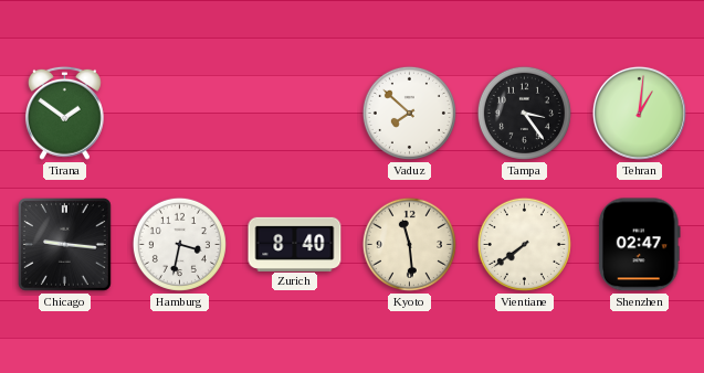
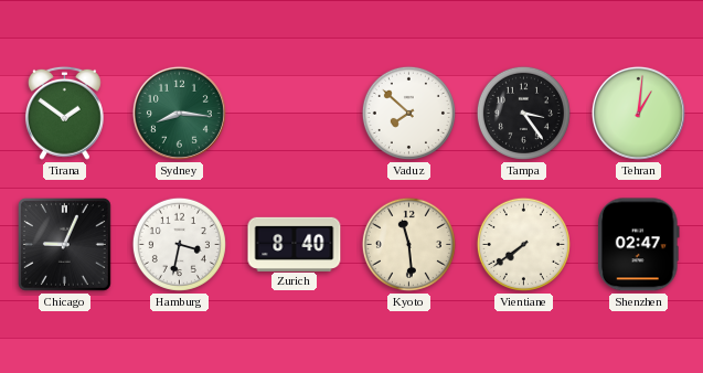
Sydney: none -> 8:16 (179, 113)
Chicago: 9:16 -> 9:04 (64, 244)
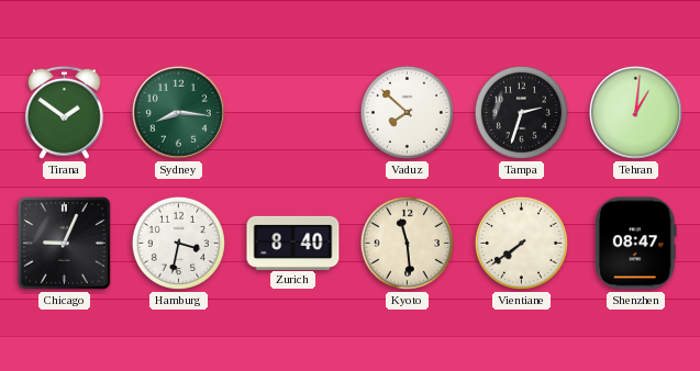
Tampa: 3:24 -> 2:33 (521, 112)
Shenzhen: 02:47 -> 08:47 (635, 244)
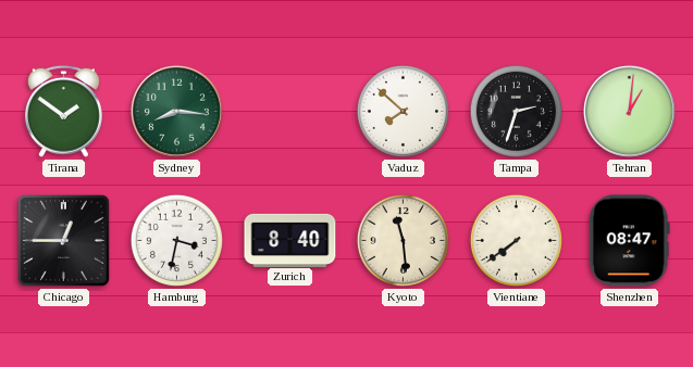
Chicago: 9:04 -> 12:45 (63, 240)
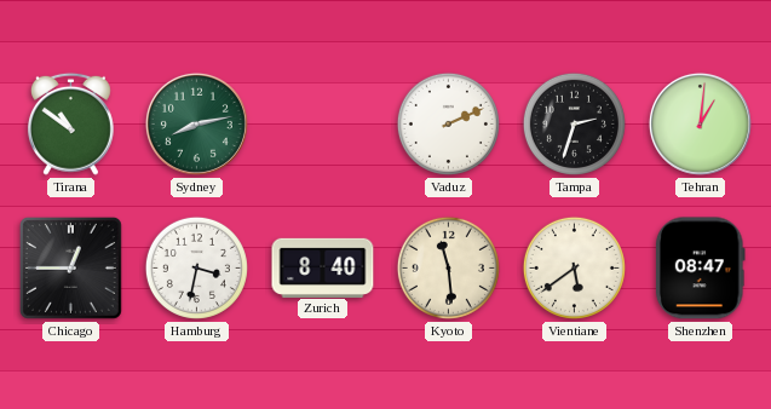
Tirana: 1:51 -> 10:51 (70, 123)
Sydney: 8:16 -> 8:13 (196, 123)
Vaduz: 7:52 -> 2:11 (448, 123)
Vientiane: 7:39 -> 5:39 (574, 267)
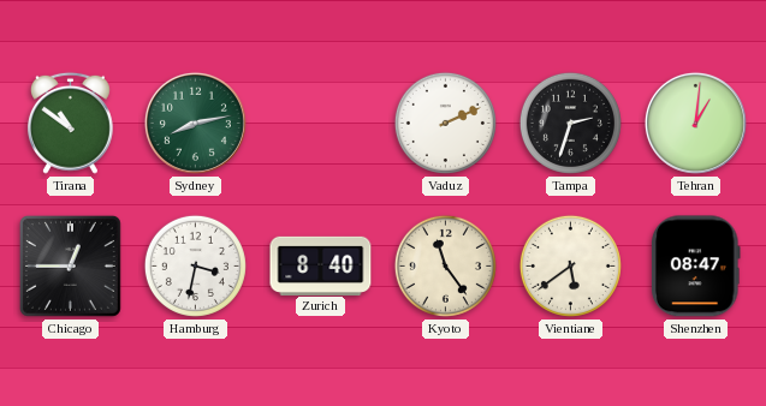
Kyoto: 11:29 -> 11:24 (445, 265)
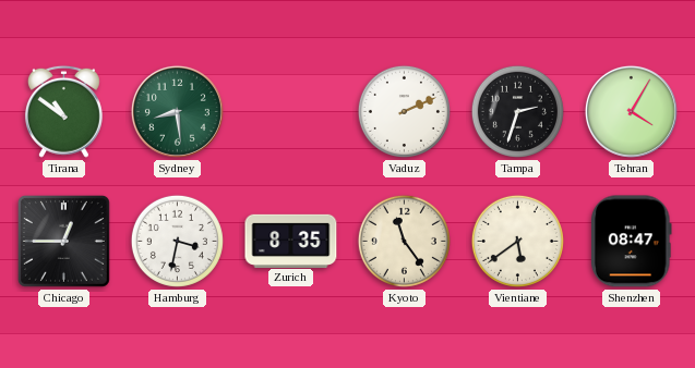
Sydney: 8:13 -> 8:29 (177, 111)
Tehran: 1:01 -> 4:05 (631, 111)
Zurich: 8:40 -> 8:35 (291, 241)
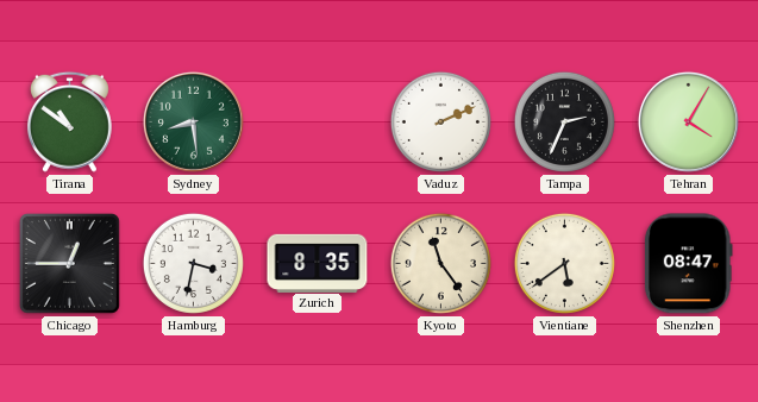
Tampa: 2:33 -> 2:34 (564, 121)
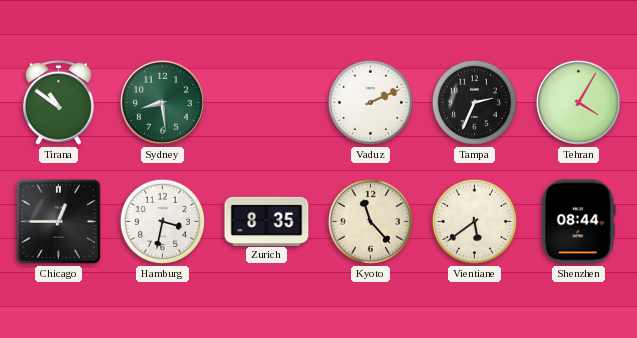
Kyoto: 11:24 -> 11:23 (370, 221)
Shenzhen: 08:47 -> 08:44 (578, 222)
